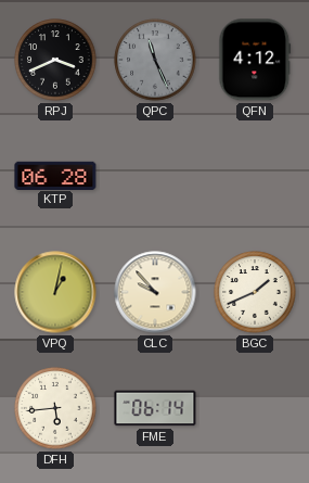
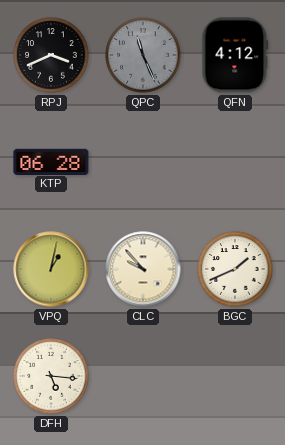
DFH: 5:44 -> 5:16 (51, 376)
FME: 06:14 -> none (155, 408)
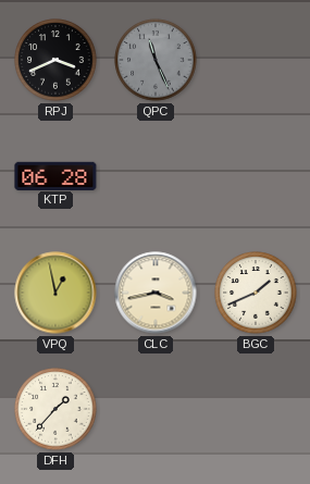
QFN: 4:12 -> none (235, 55)
VPQ: 1:02 -> 12:58 (55, 293)
CLC: 9:53 -> 3:43 (156, 293)
DFH: 5:16 -> 1:37 (55, 409)
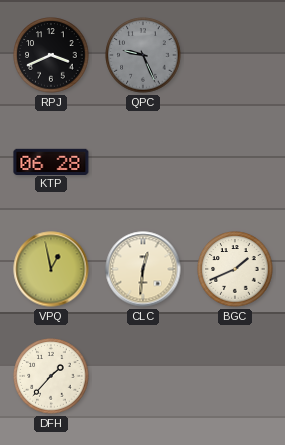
QPC: 11:26 -> 9:26 (143, 55)
CLC: 3:43 -> 12:31 (143, 269)
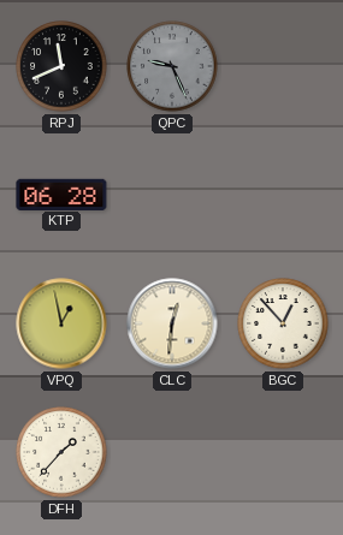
RPJ: 3:41 -> 11:41 (61, 66)
BGC: 1:41 -> 12:53 (283, 323)
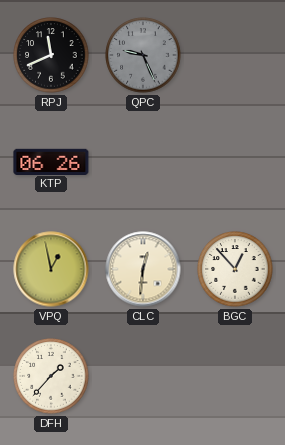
KTP: 06:28 -> 06:26 (51, 161)
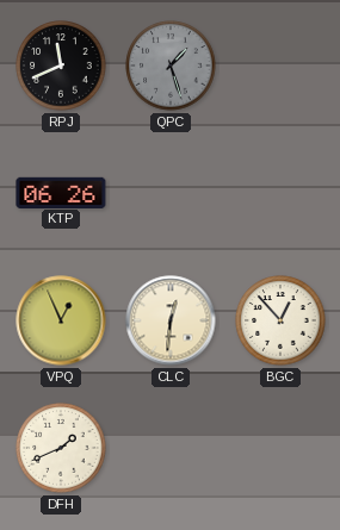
QPC: 9:26 -> 1:27 (171, 66)
VPQ: 12:58 -> 12:56 (61, 320)
DFH: 1:37 -> 1:41 (61, 448)
